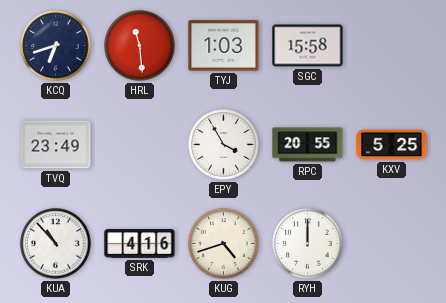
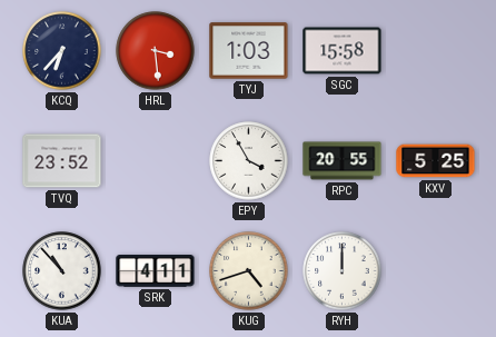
KCQ: 6:42 -> 6:37 (62, 51)
HRL: 11:29 -> 3:29 (156, 51)
TVQ: 23:49 -> 23:52 (62, 161)
SRK: 4:16 -> 4:11 (156, 271)
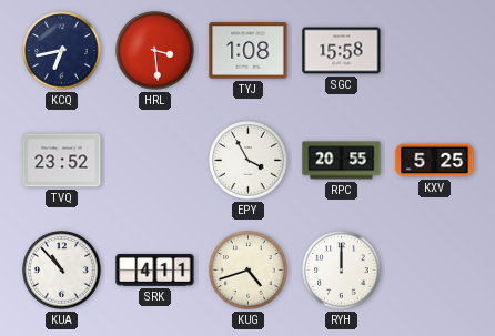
KCQ: 6:37 -> 6:43 (62, 51)
TYJ: 1:03 -> 1:08 (249, 51)
